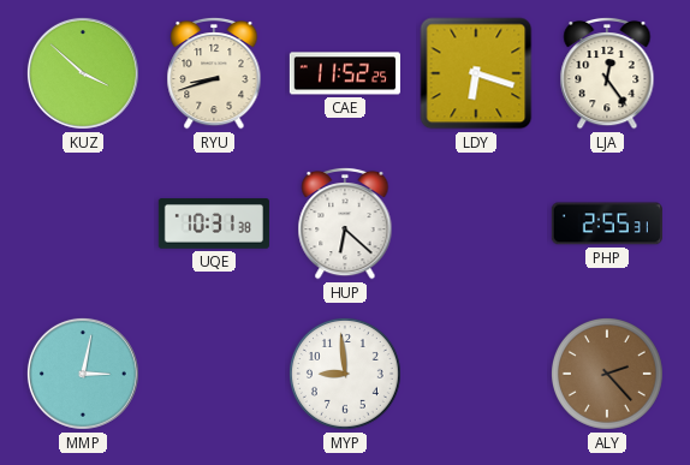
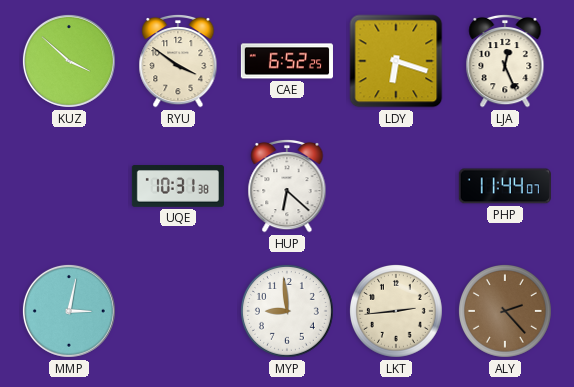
RYU: 8:42 -> 3:51 (178, 61)
CAE: 11:52 -> 6:52 (287, 61)
LJA: 12:24 -> 12:26 (505, 61)
PHP: 2:55 -> 11:44 (505, 186)
LKT: none -> 2:44 (396, 311)
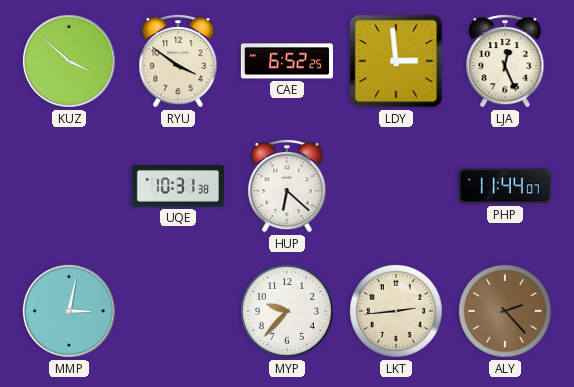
LDY: 6:18 -> 2:59 (396, 61)
MYP: 8:59 -> 9:37 (287, 311)
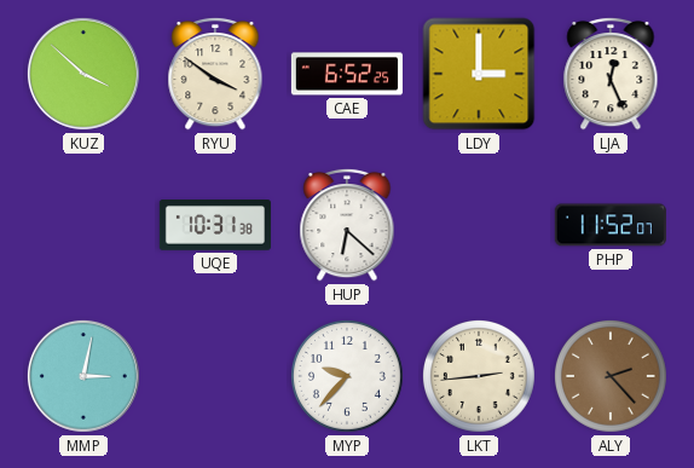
LDY: 2:59 -> 3:00 (479, 74)
PHP: 11:44 -> 11:52 (611, 225)
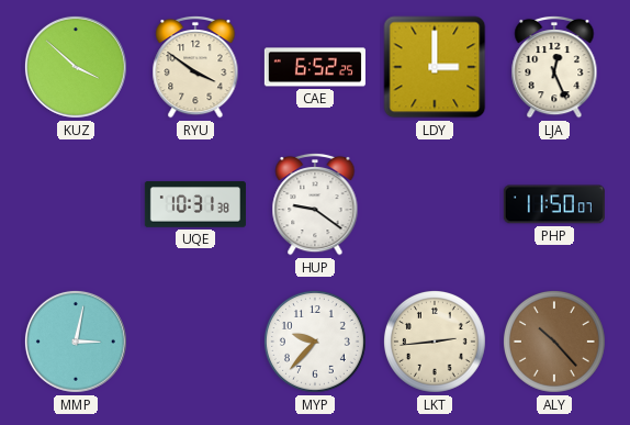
HUP: 6:22 -> 9:21 (315, 204)
PHP: 11:52 -> 11:50 (554, 204)
ALY: 2:23 -> 10:23 (554, 342)
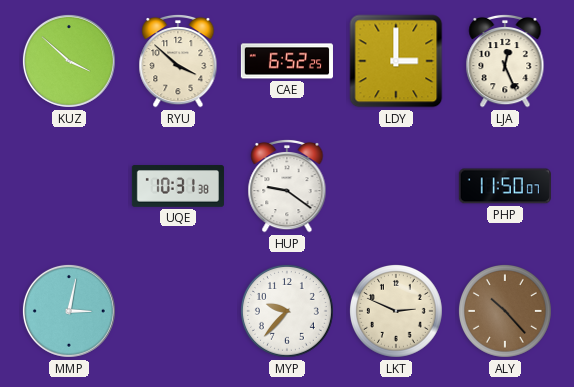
RYU: 3:51 -> 3:52 (178, 61)
LKT: 2:44 -> 2:49 (396, 311)
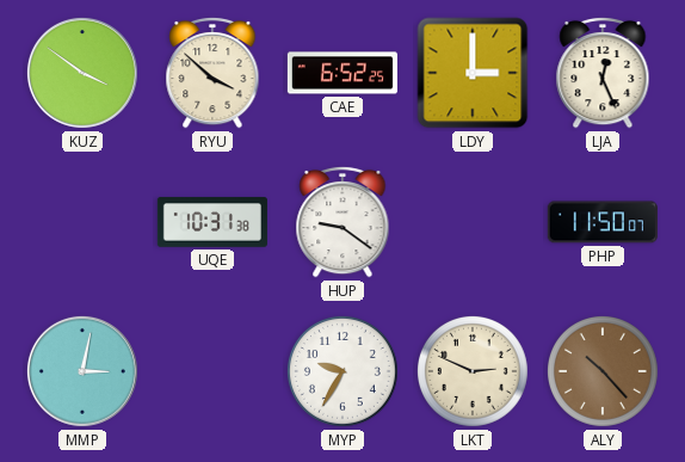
KUZ: 3:52 -> 3:51 (82, 73)
MYP: 9:37 -> 9:35 (342, 371)
